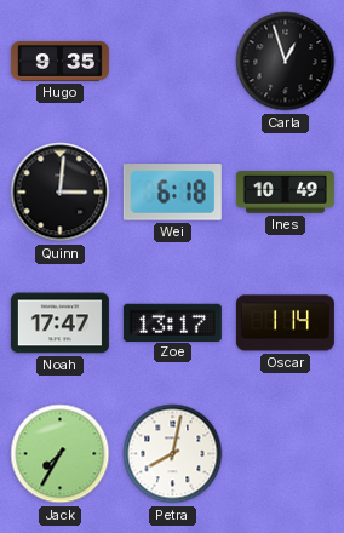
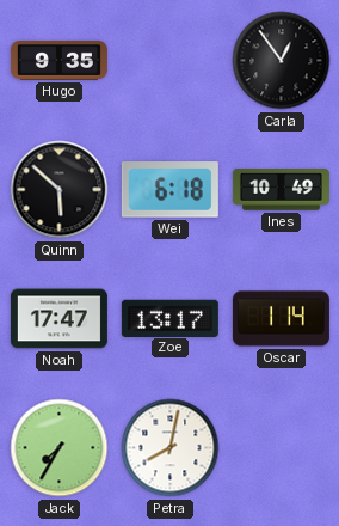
Carla: 12:57 -> 12:54 (282, 61)
Quinn: 3:01 -> 5:52 (60, 190)
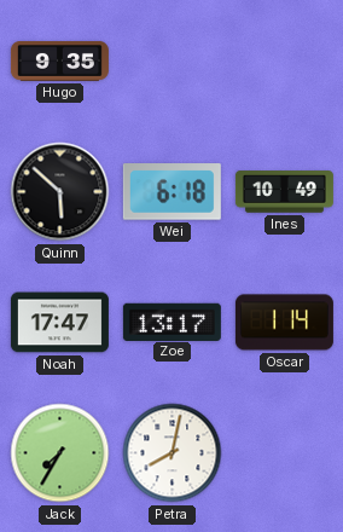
Carla: 12:54 -> none (282, 61)
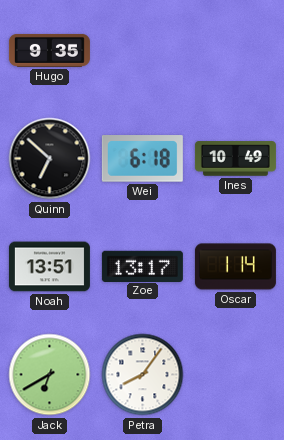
Quinn: 5:52 -> 6:52 (50, 159)
Noah: 17:47 -> 13:51 (49, 267)
Jack: 7:35 -> 6:40 (50, 375)
Petra: 8:02 -> 8:06 (143, 375)
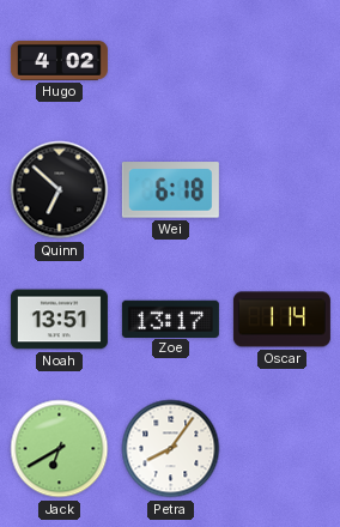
Hugo: 9:35 -> 4:02 (59, 60)
Ines: 10:49 -> none (235, 159)
